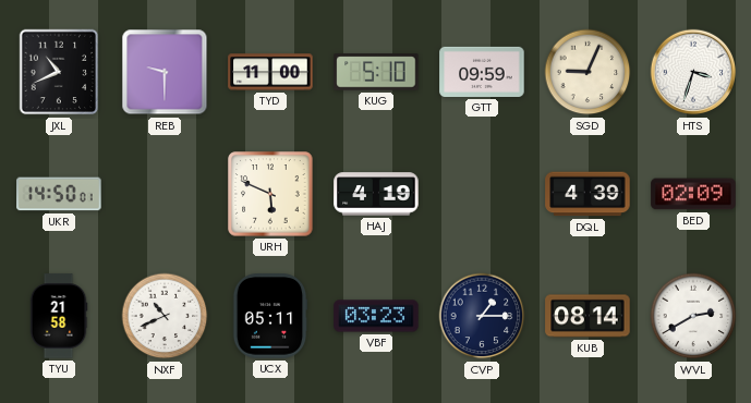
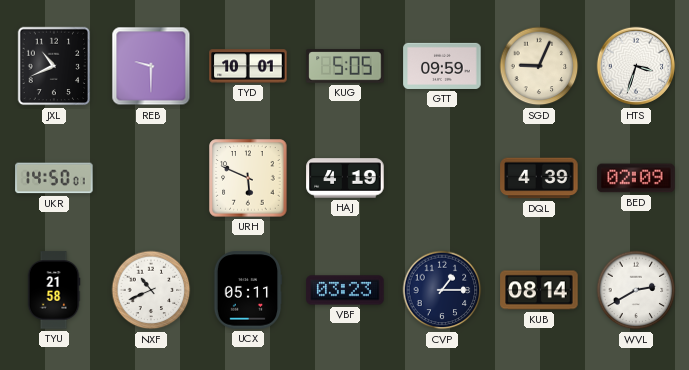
TYD: 11:00 -> 10:01 (248, 66)
KUG: 5:10 -> 5:05 (345, 66)
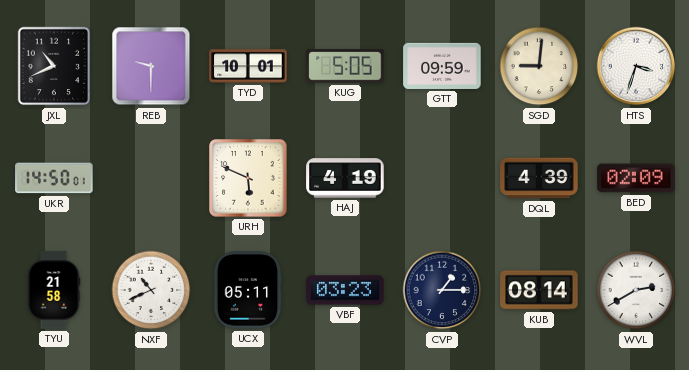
SGD: 9:04 -> 9:01 (539, 66)
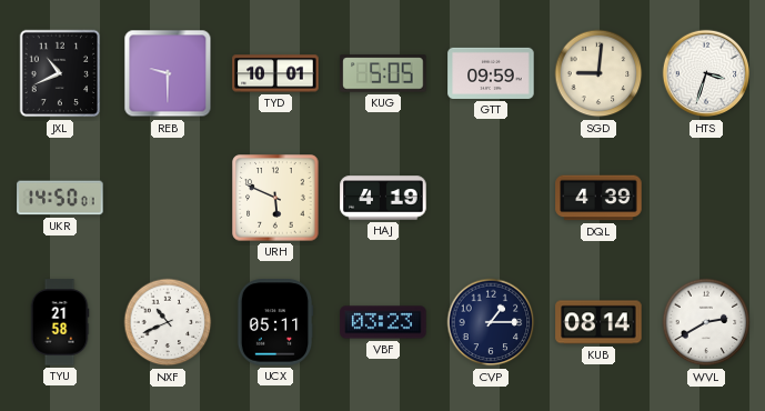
BED: 02:09 -> none (636, 178)
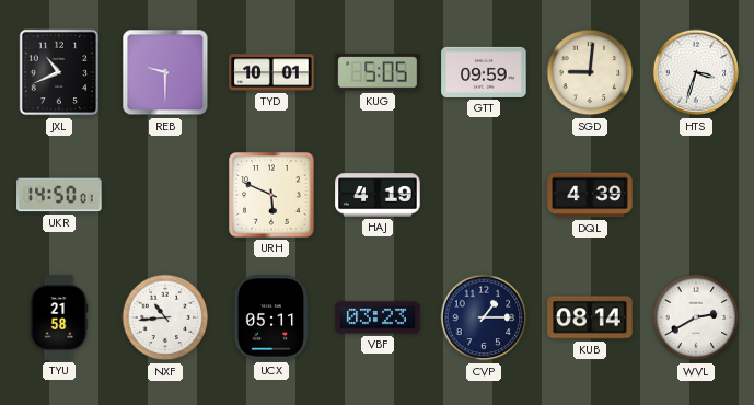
NXF: 10:41 -> 10:44 (165, 317)
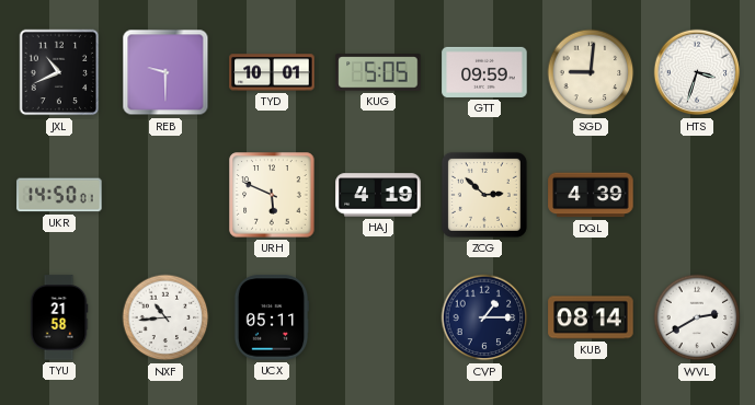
ZCG: none -> 2:52 (484, 195)
VBF: 03:23 -> none (378, 317)
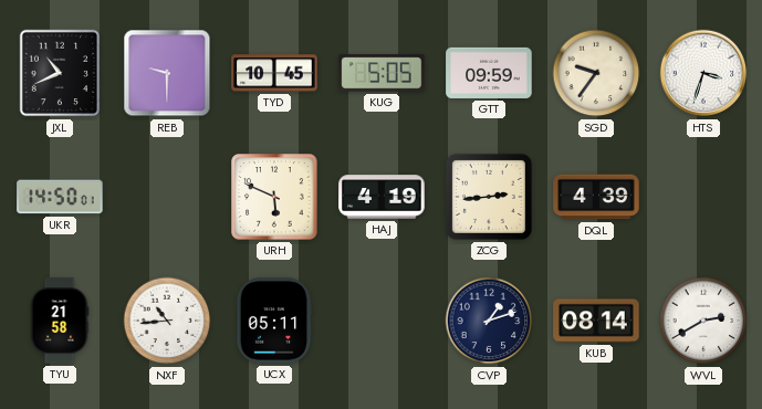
TYD: 10:01 -> 10:45 (274, 73)
SGD: 9:01 -> 9:36 (596, 73)
ZCG: 2:52 -> 2:44 (489, 197)
CVP: 1:15 -> 1:12 (489, 321)
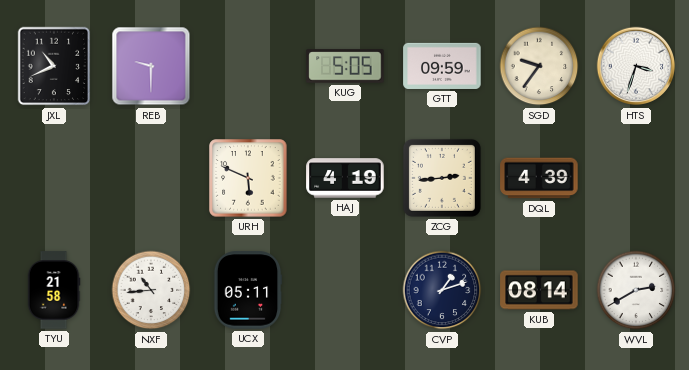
TYD: 10:45 -> none (274, 73)
UKR: 14:50 -> none (60, 197)
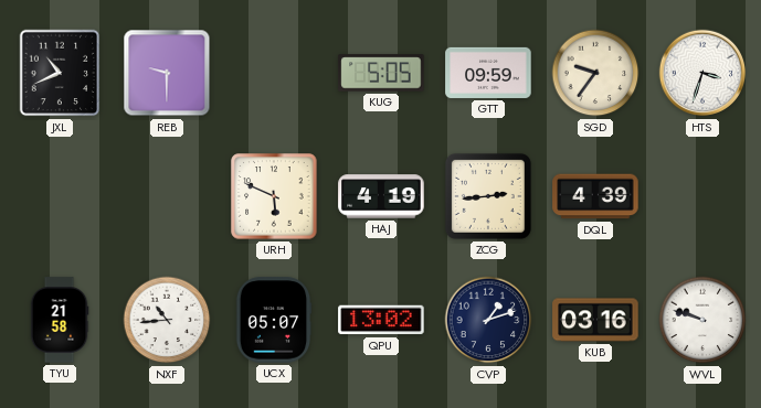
UCX: 05:11 -> 05:07 (274, 320)
QPU: none -> 13:02 (381, 320)
KUB: 08:14 -> 03:16 (595, 320)
WVL: 2:40 -> 9:48 (702, 320)
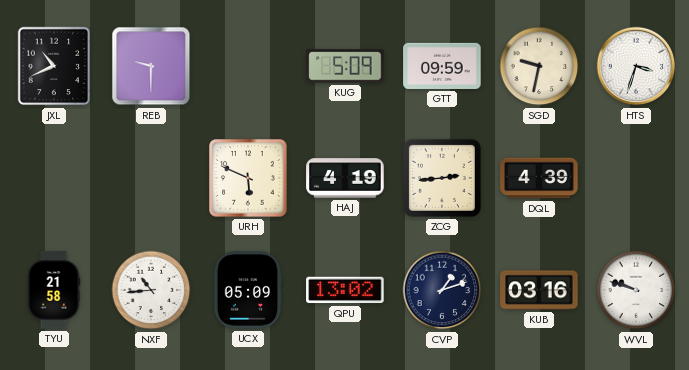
KUG: 5:05 -> 5:09 (345, 66)
SGD: 9:36 -> 9:32 (539, 66)
UCX: 05:07 -> 05:09 (248, 290)
